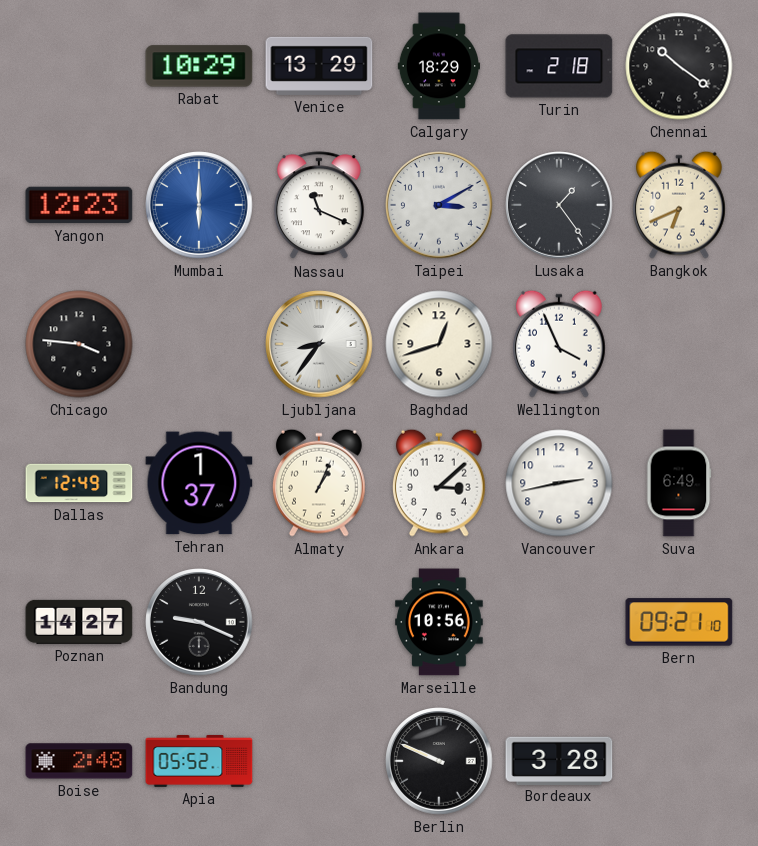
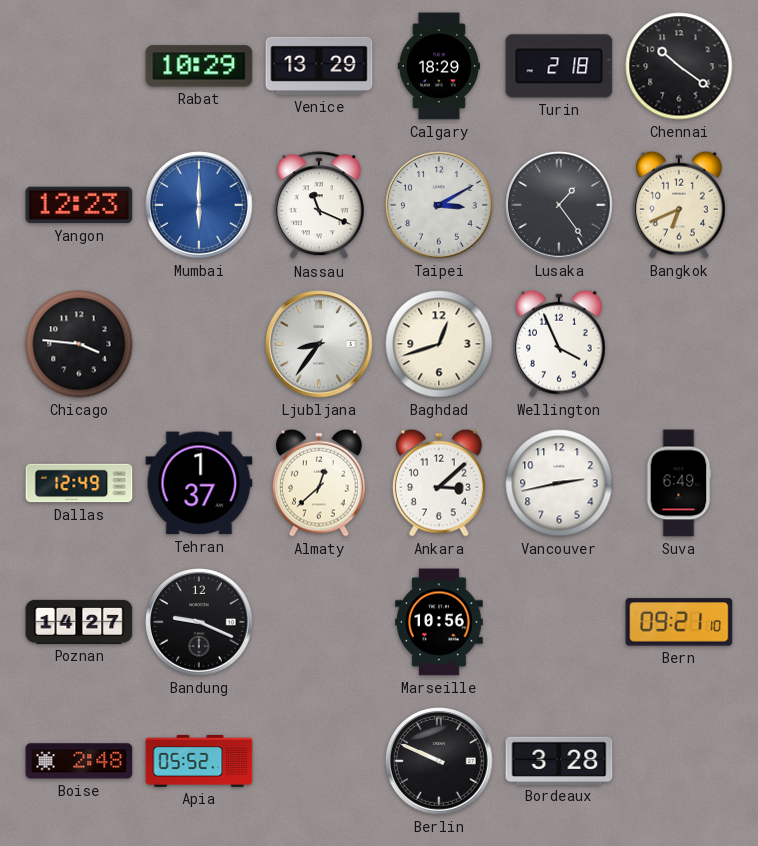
Almaty: 1:04 -> 12:38 (319, 483)
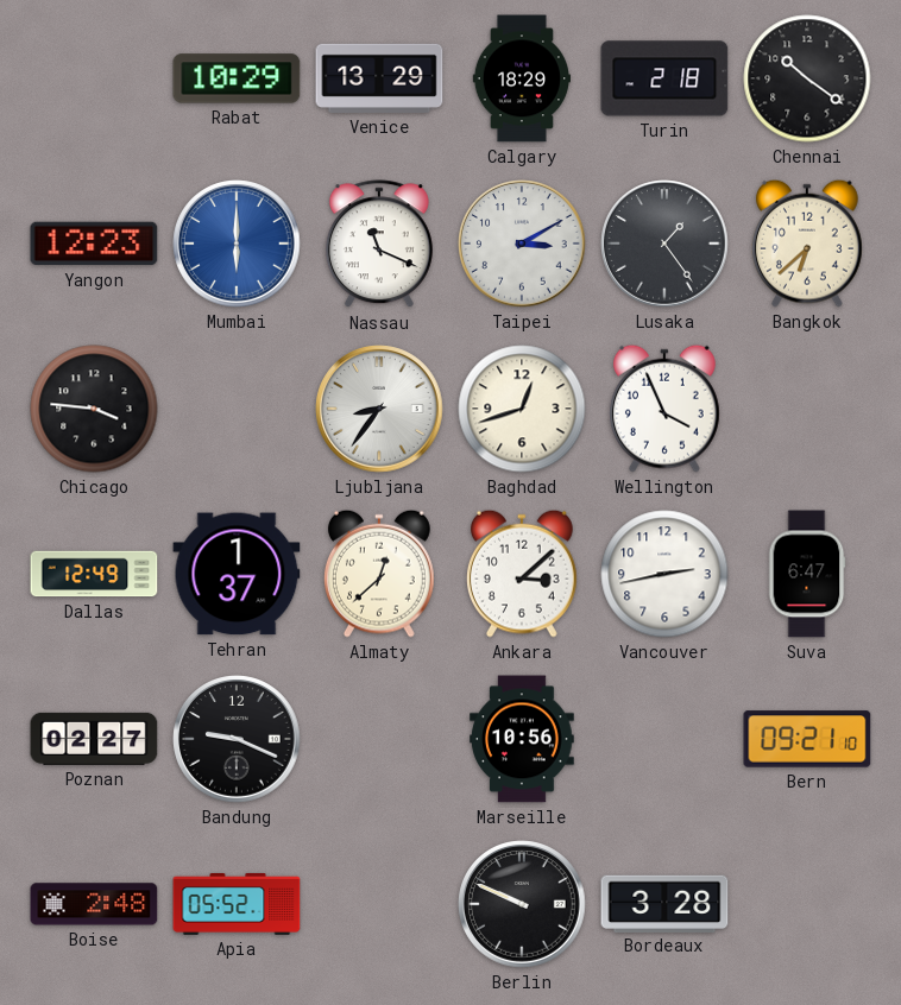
Bangkok: 6:41 -> 6:38 (807, 244)
Suva: 6:49 -> 6:47 (807, 574)
Poznan: 14:27 -> 02:27 (94, 739)
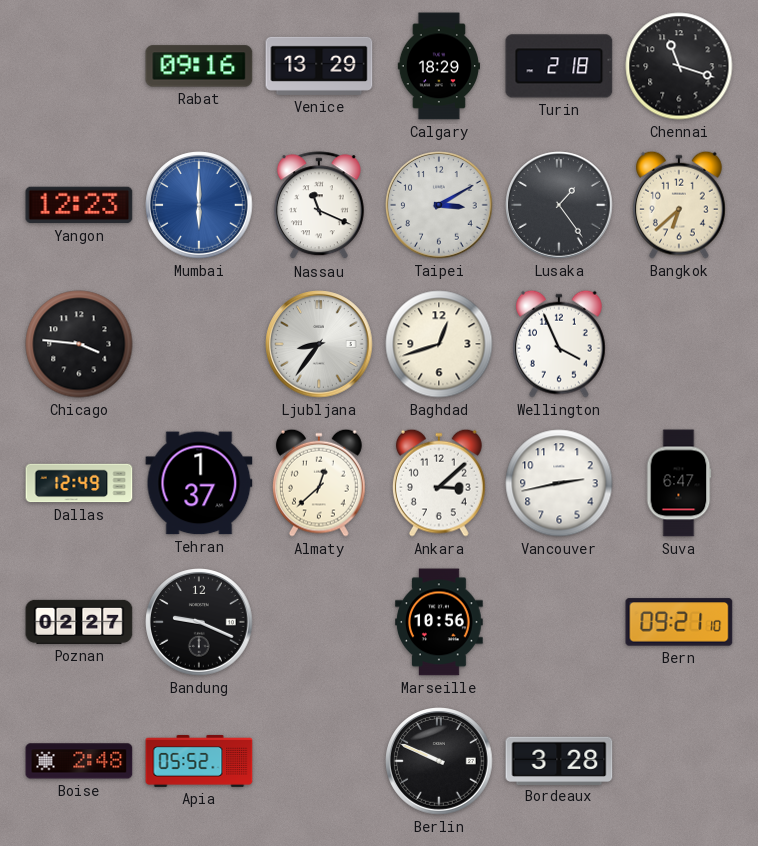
Rabat: 10:29 -> 09:16 (199, 66)
Chennai: 10:21 -> 11:18 (679, 66)
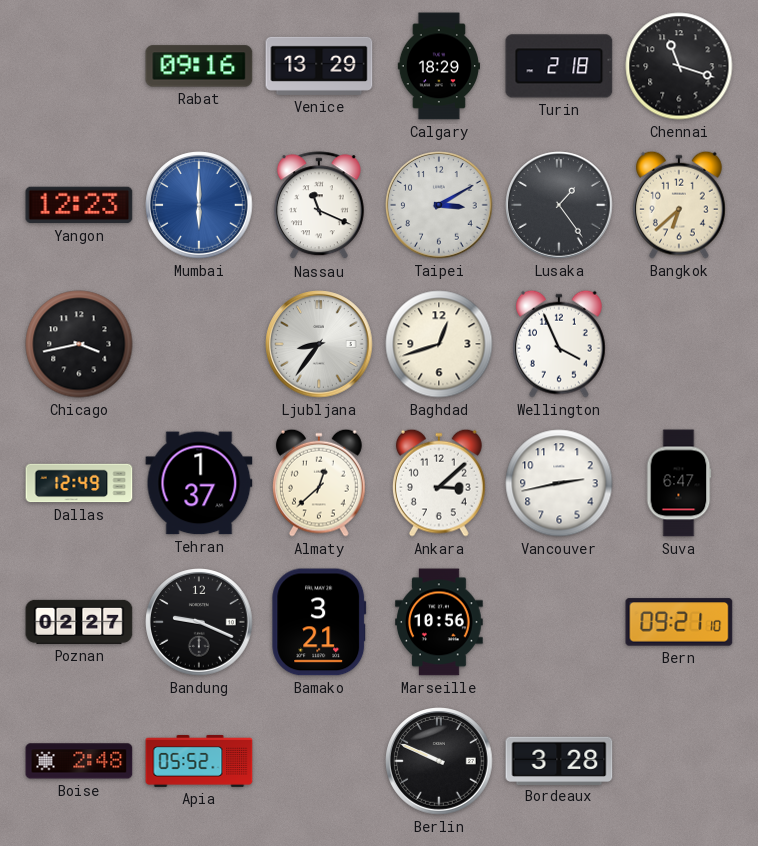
Chicago: 3:46 -> 3:43 (79, 344)
Bamako: none -> 3:21 (319, 622)
